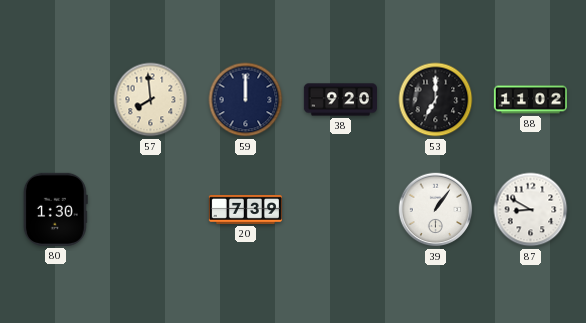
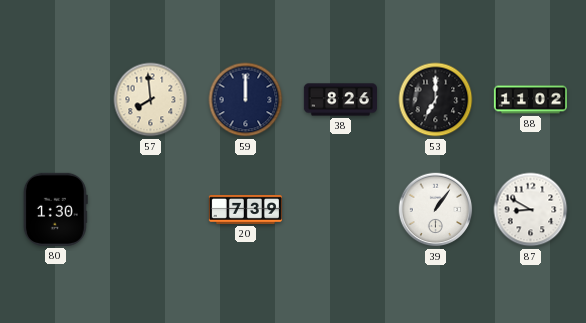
38: 9:20 -> 8:26 (340, 100)
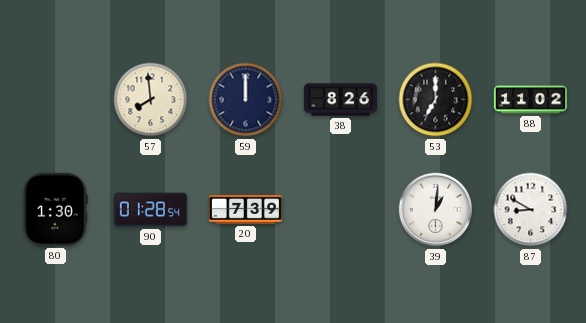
90: none -> 01:28 (150, 210)
39: 1:06 -> 1:01 (436, 210)
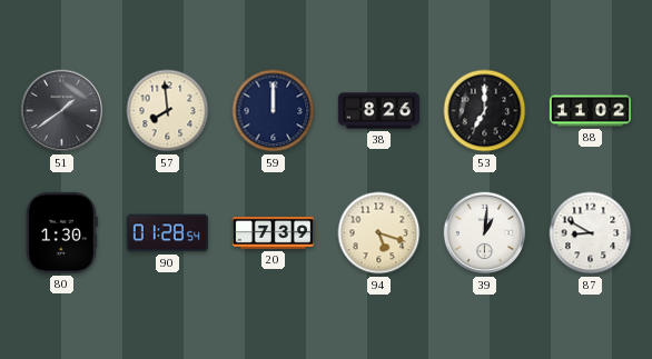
51: none -> 1:39 (62, 111)
94: none -> 5:18 (379, 233)
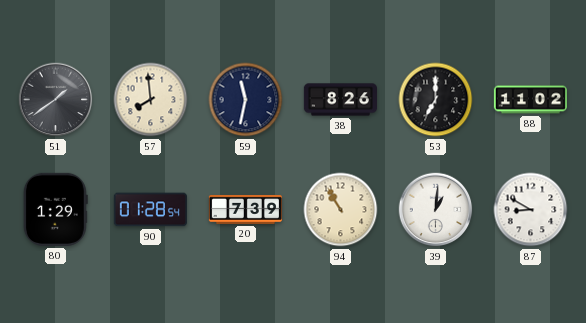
59: 12:00 -> 11:32 (246, 100)
80: 1:30 -> 1:29 (55, 209)
94: 5:18 -> 10:55 (341, 210)
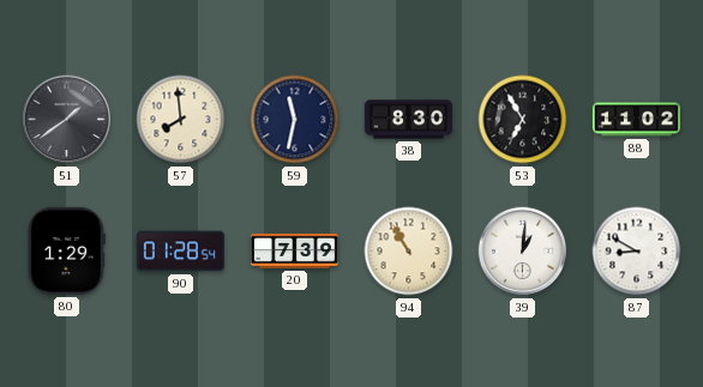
38: 8:26 -> 8:30 (408, 120)
53: 7:00 -> 6:55 (523, 120)
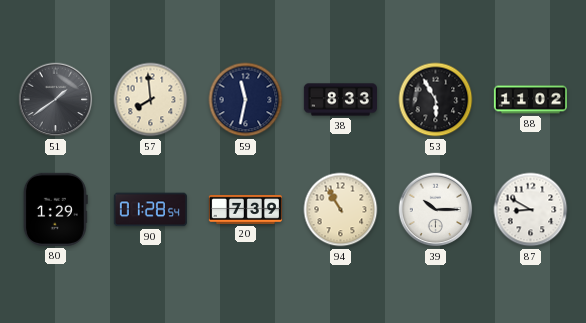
38: 8:30 -> 8:33 (340, 100)
53: 6:55 -> 5:55 (436, 100)
39: 1:01 -> 10:15 (436, 210)
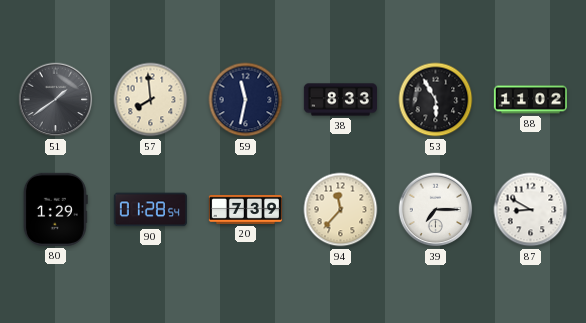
94: 10:55 -> 11:37 (341, 210)
39: 10:15 -> 7:15 (436, 210)
